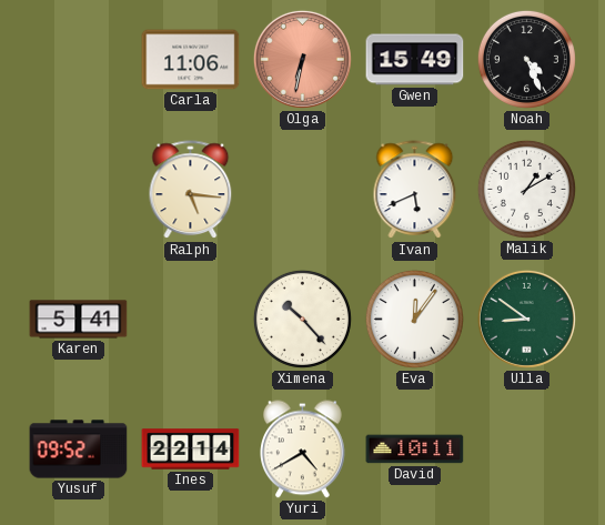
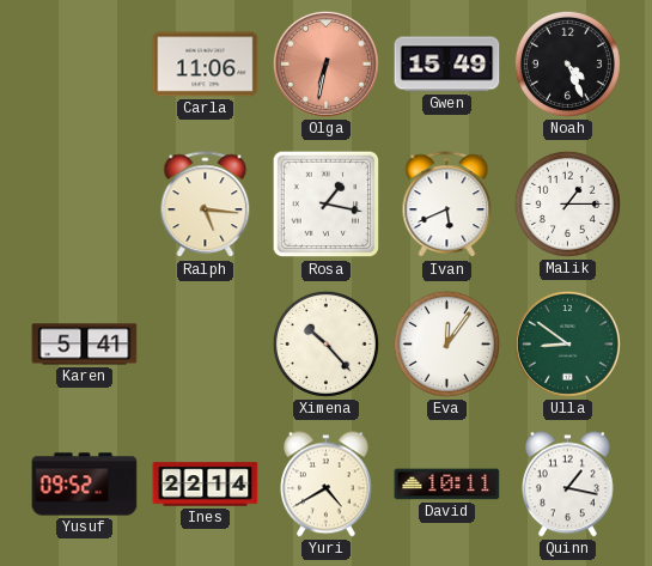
Rosa: none -> 1:17 (327, 205)
Malik: 1:10 -> 1:15 (567, 203)
Quinn: none -> 1:17 (568, 485)
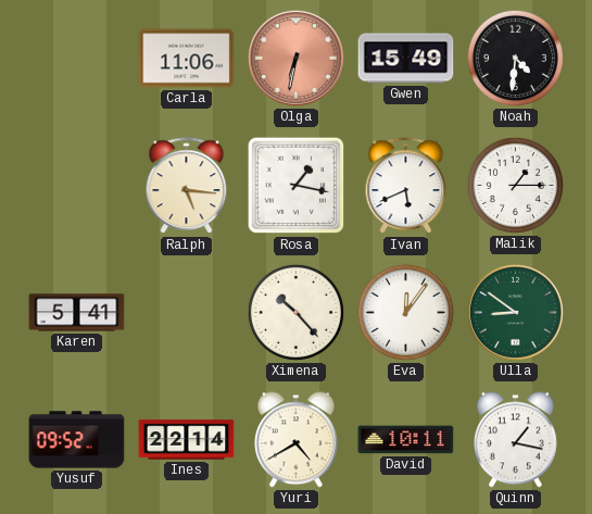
Noah: 4:26 -> 4:31 (515, 58)
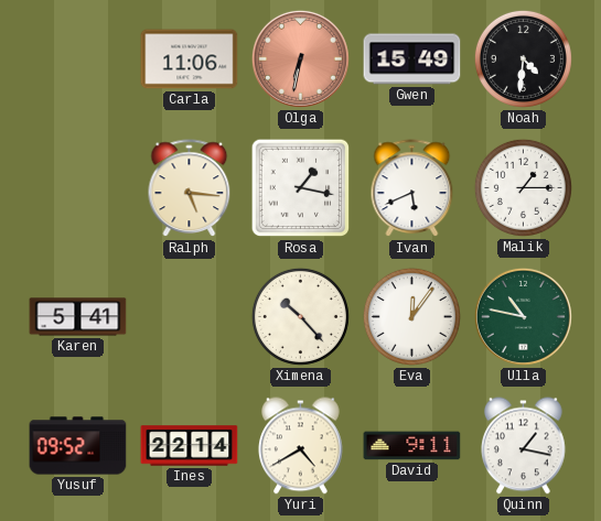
Ulla: 8:51 -> 10:47 (523, 316)
David: 10:11 -> 9:11 (412, 446)
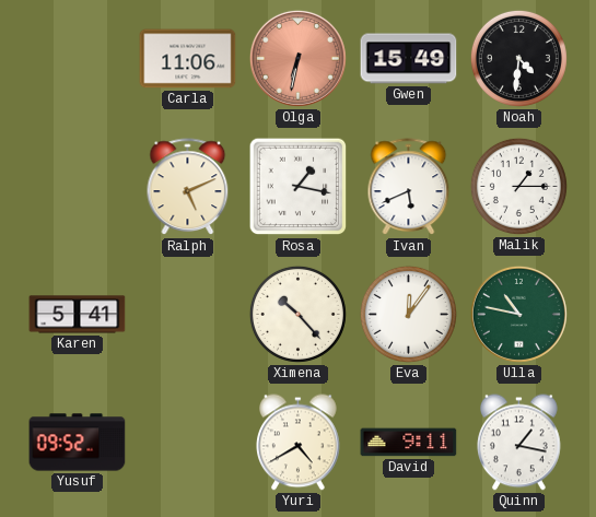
Ralph: 5:16 -> 5:11 (188, 187)
Ines: 22:14 -> none (190, 446)
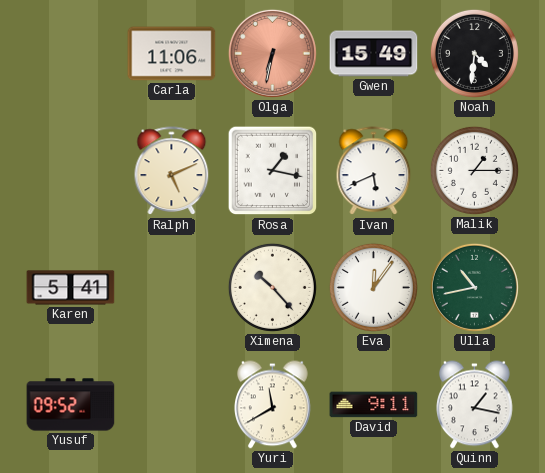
Ulla: 10:47 -> 10:43 (474, 287)
Yuri: 4:40 -> 11:40 (273, 405)
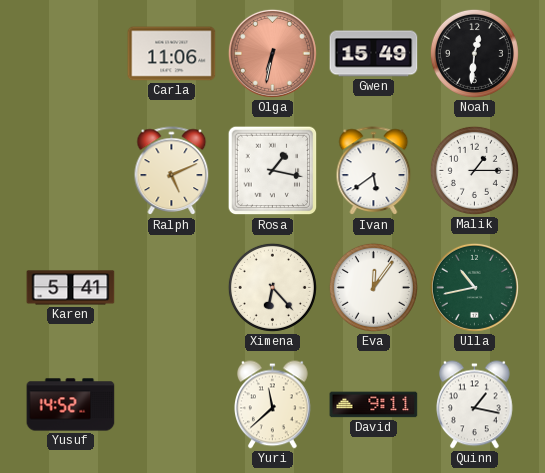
Noah: 4:31 -> 12:31 (474, 53)
Ivan: 5:41 -> 5:39 (374, 171)
Ximena: 10:23 -> 6:23 (272, 287)
Yusuf: 09:52 -> 14:52 (71, 405)
Yuri: 11:40 -> 11:38 (273, 405)
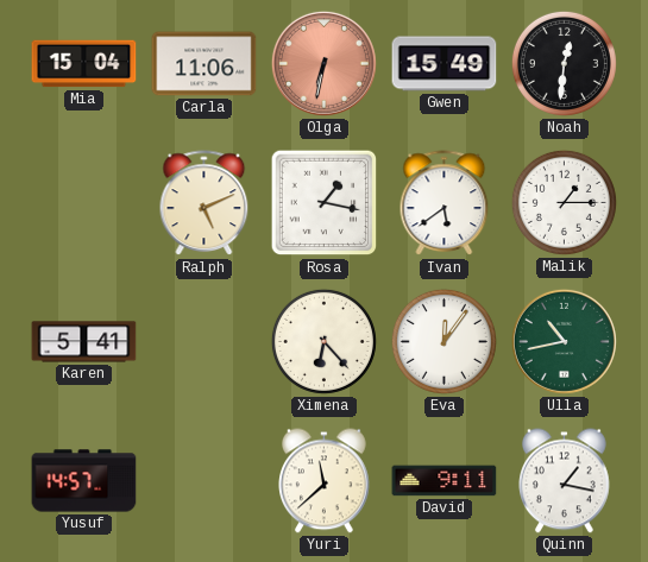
Mia: none -> 15:04 (84, 64)
Yusuf: 14:52 -> 14:57 (84, 481)
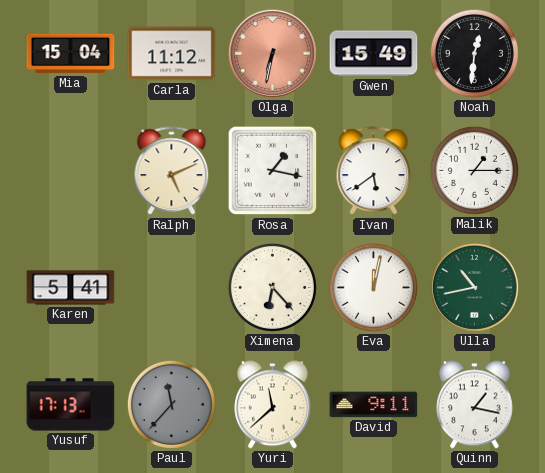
Carla: 11:06 -> 11:12 (172, 54)
Eva: 12:06 -> 12:02 (373, 287)
Yusuf: 14:57 -> 17:13 (71, 405)
Paul: none -> 11:37 (171, 404)
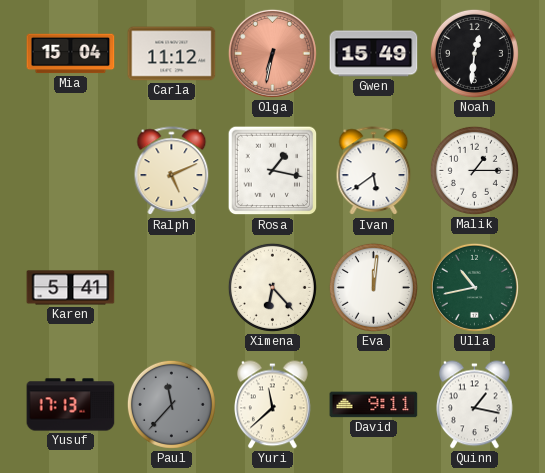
Eva: 12:02 -> 12:01 (373, 287)
